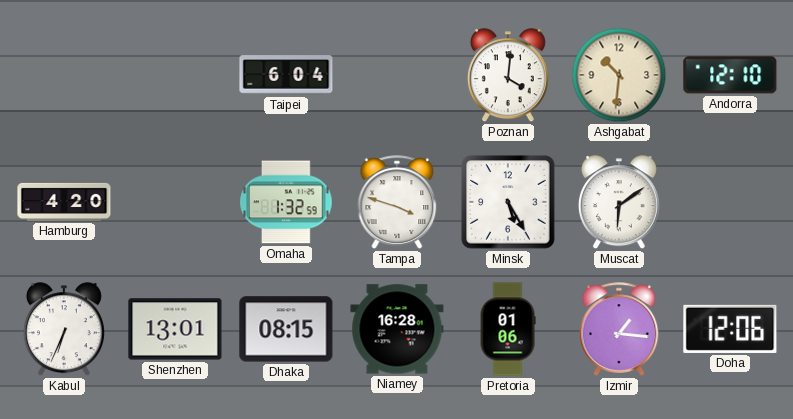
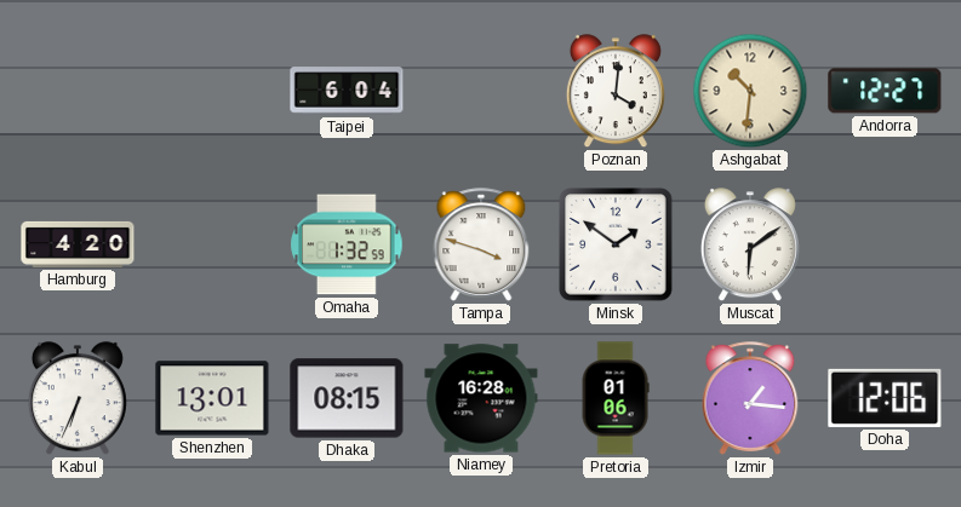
Andorra: 12:10 -> 12:27 (885, 91)
Minsk: 5:25 -> 1:51 (616, 244)
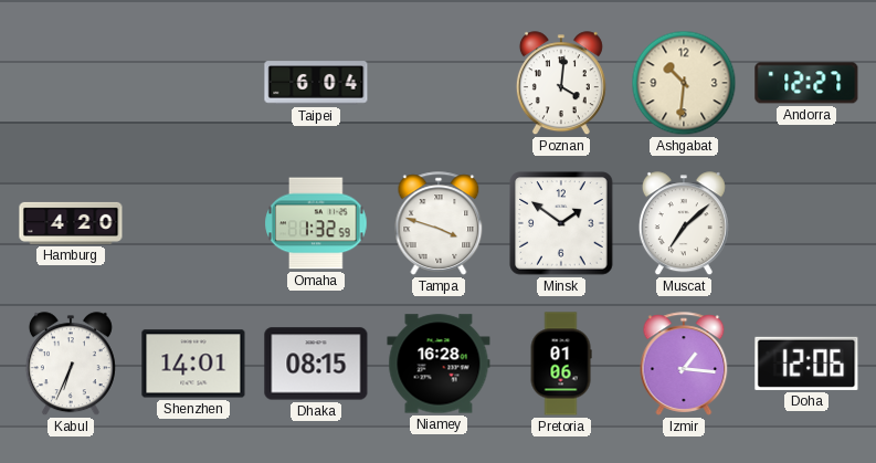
Muscat: 6:09 -> 7:08 (684, 224)
Shenzhen: 13:01 -> 14:01 (193, 364)
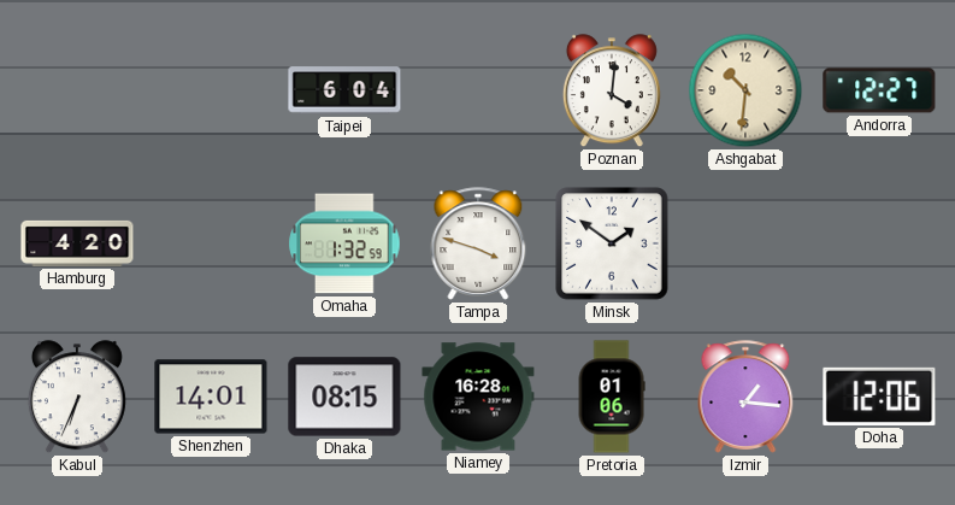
Muscat: 7:08 -> none (684, 224)
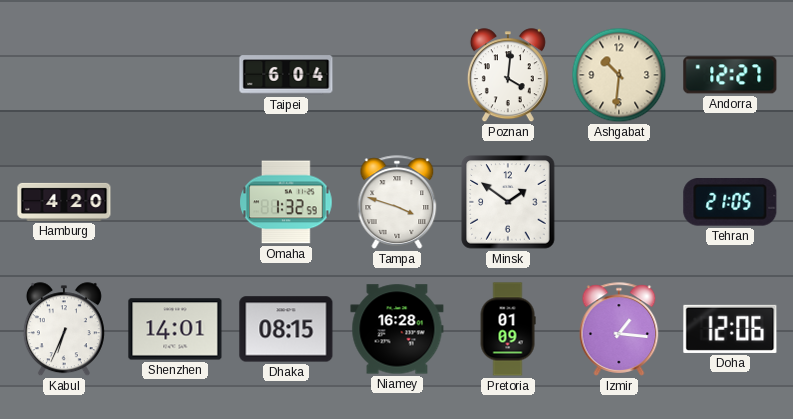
Tehran: none -> 21:05 (730, 202)
Pretoria: 01:06 -> 01:09 (508, 329)
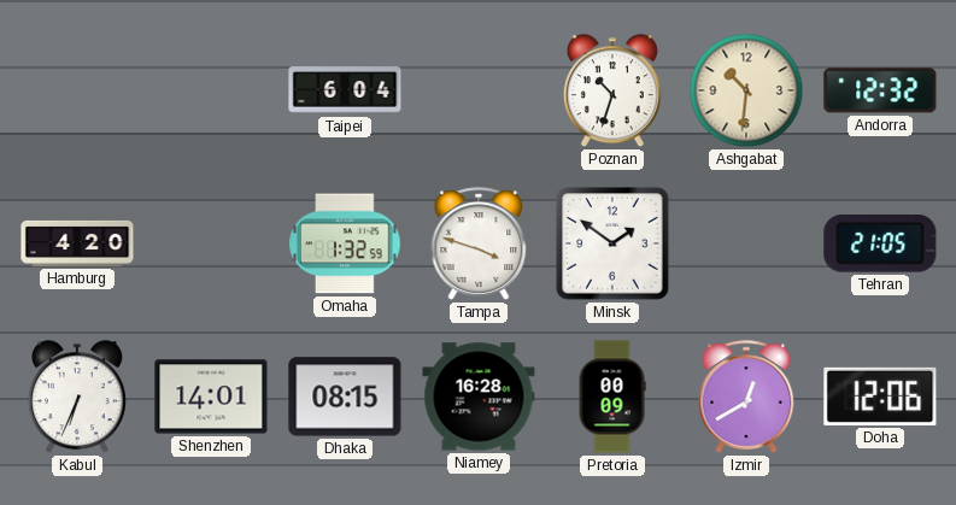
Poznan: 4:01 -> 10:33 (612, 92)
Andorra: 12:27 -> 12:32 (880, 90)
Pretoria: 01:09 -> 00:09 (612, 397)
Izmir: 1:16 -> 12:40 (746, 397)
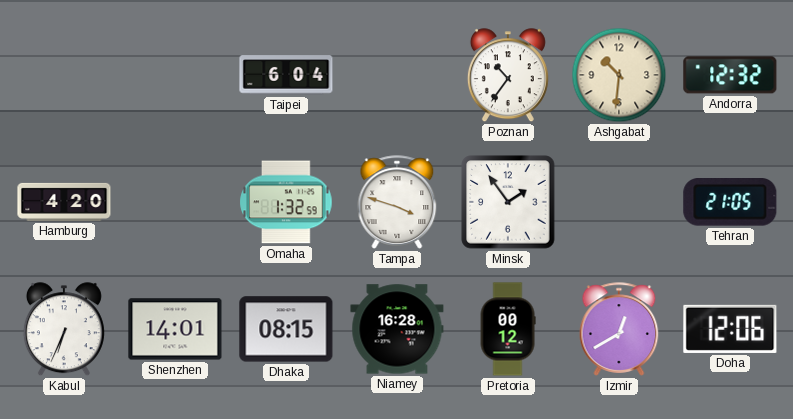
Poznan: 10:33 -> 10:36 (508, 76)
Minsk: 1:51 -> 1:54 (508, 202)
Pretoria: 00:09 -> 00:12 (508, 329)
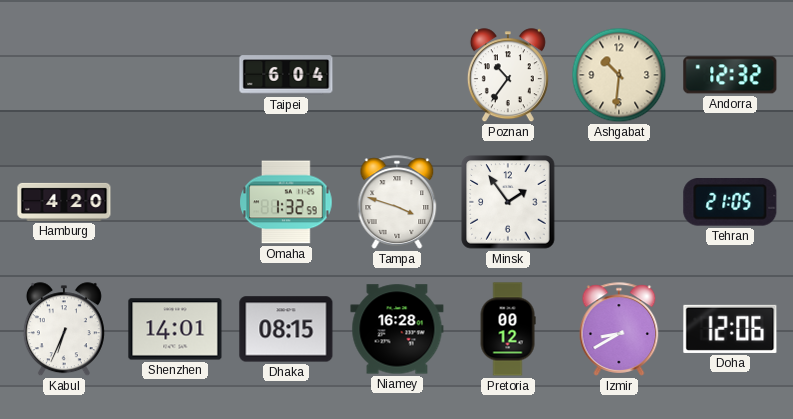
Izmir: 12:40 -> 8:40 (619, 329)
